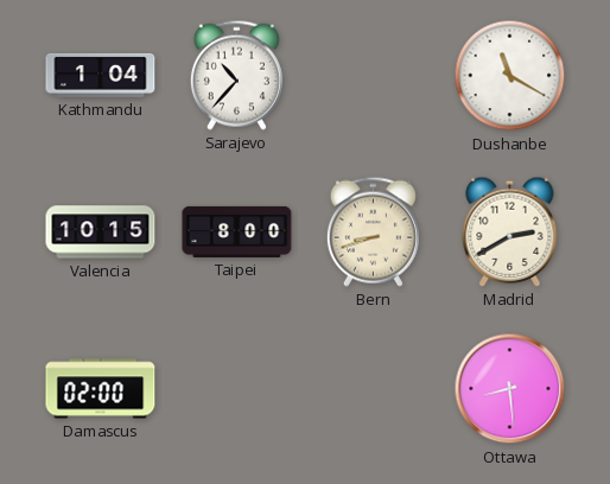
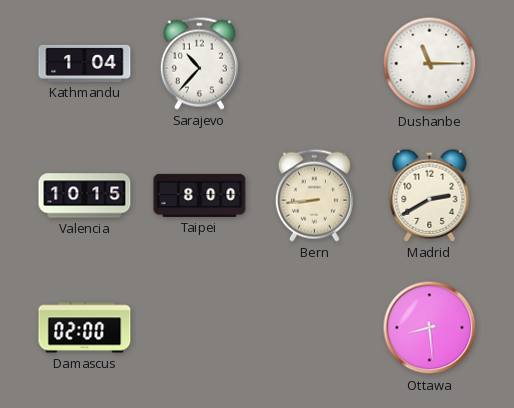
Dushanbe: 11:20 -> 11:15 (430, 64)
Bern: 8:42 -> 8:44 (314, 195)
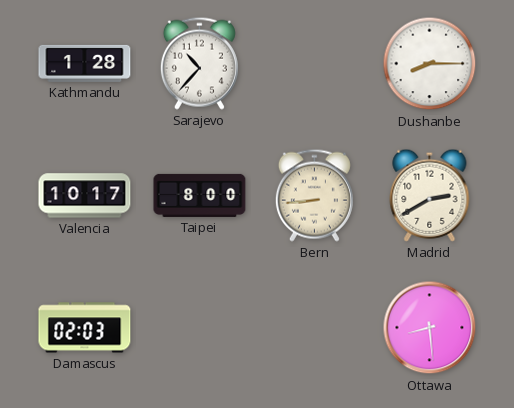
Kathmandu: 1:04 -> 1:28 (85, 63)
Dushanbe: 11:15 -> 8:15 (430, 64)
Valencia: 10:15 -> 10:17 (85, 196)
Damascus: 02:00 -> 02:03 (85, 328)
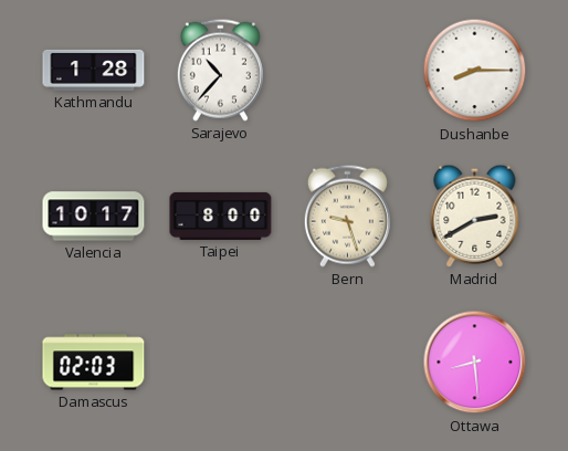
Bern: 8:44 -> 9:27 (347, 216)
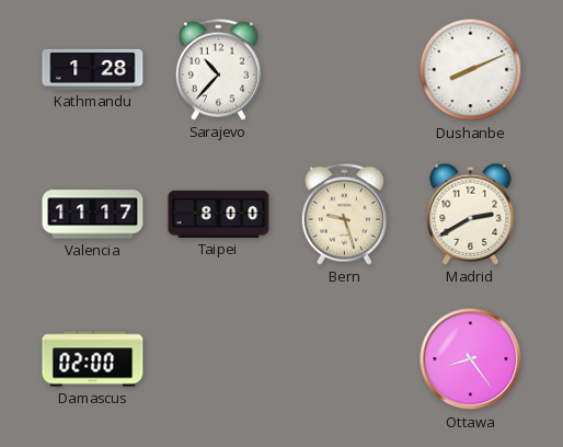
Dushanbe: 8:15 -> 8:11 (471, 70)
Valencia: 10:17 -> 11:17 (93, 215)
Damascus: 02:03 -> 02:00 (93, 359)
Ottawa: 8:29 -> 8:24 (471, 359)
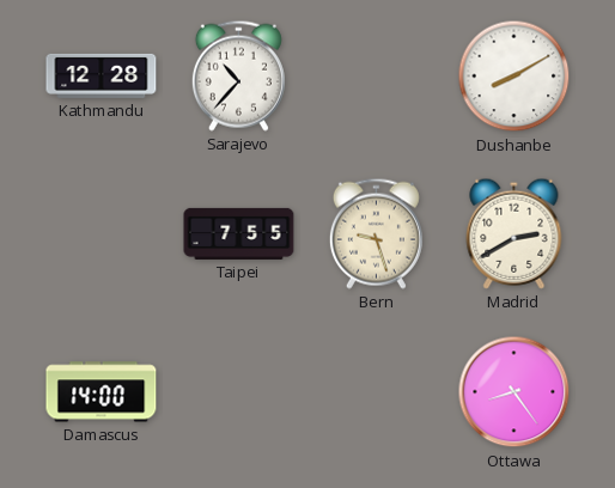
Kathmandu: 1:28 -> 12:28 (102, 75)
Dushanbe: 8:11 -> 8:10 (514, 77)
Valencia: 11:17 -> none (93, 215)
Taipei: 8:00 -> 7:55 (239, 233)
Damascus: 02:00 -> 14:00 (102, 392)
